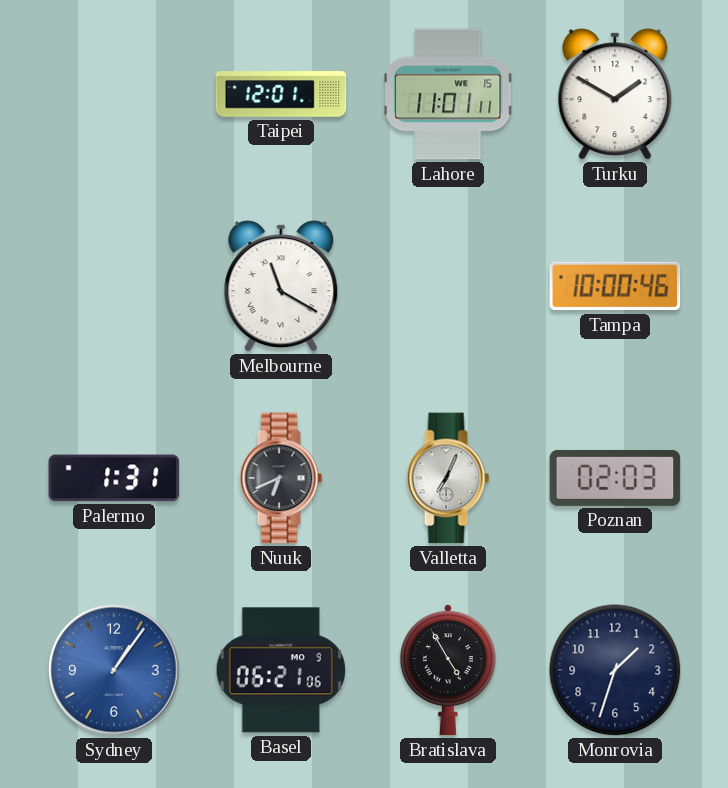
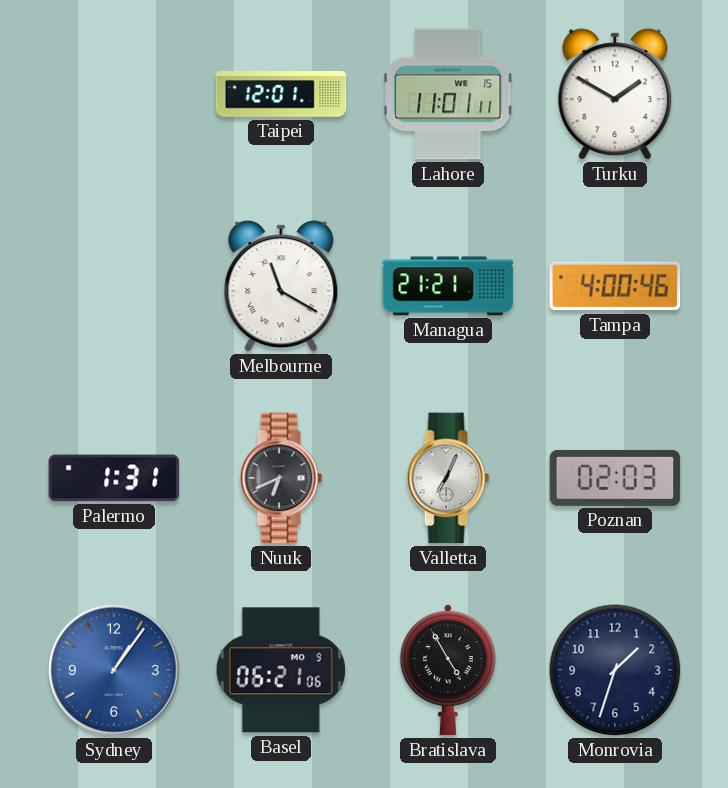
Managua: none -> 21:21 (448, 286)
Tampa: 10:00 -> 4:00 (615, 286)
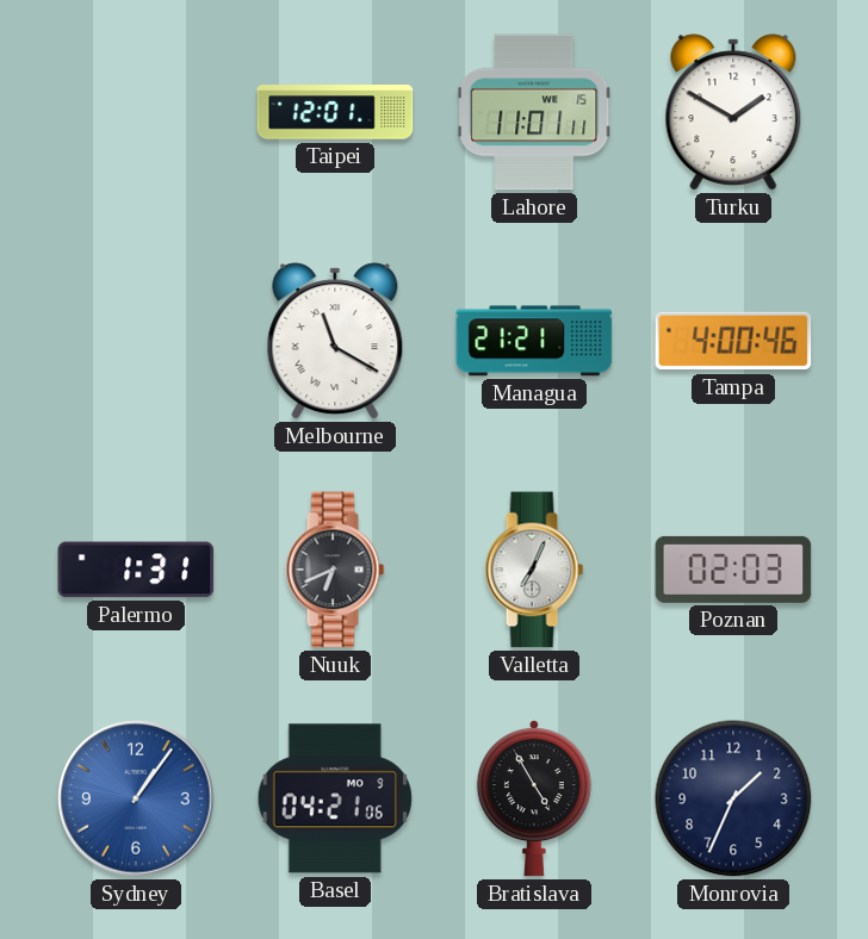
Basel: 06:21 -> 04:21 (335, 798)
Monrovia: 1:33 -> 1:34 (733, 798)
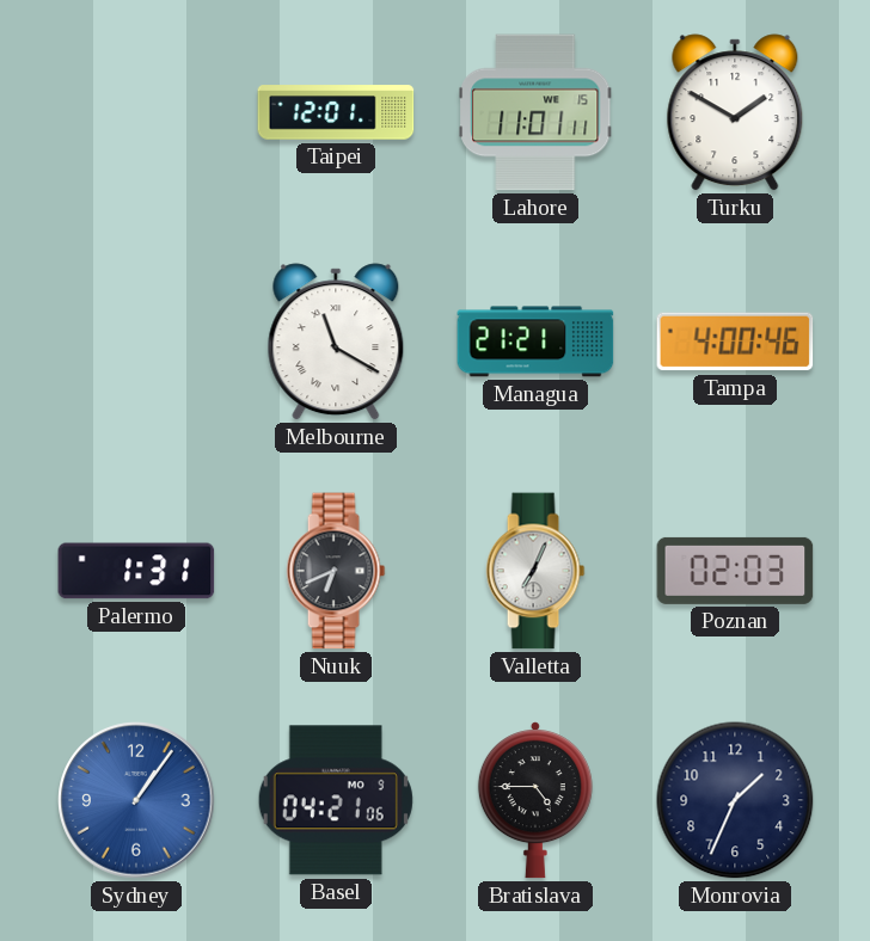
Bratislava: 4:55 -> 4:45 (535, 800)
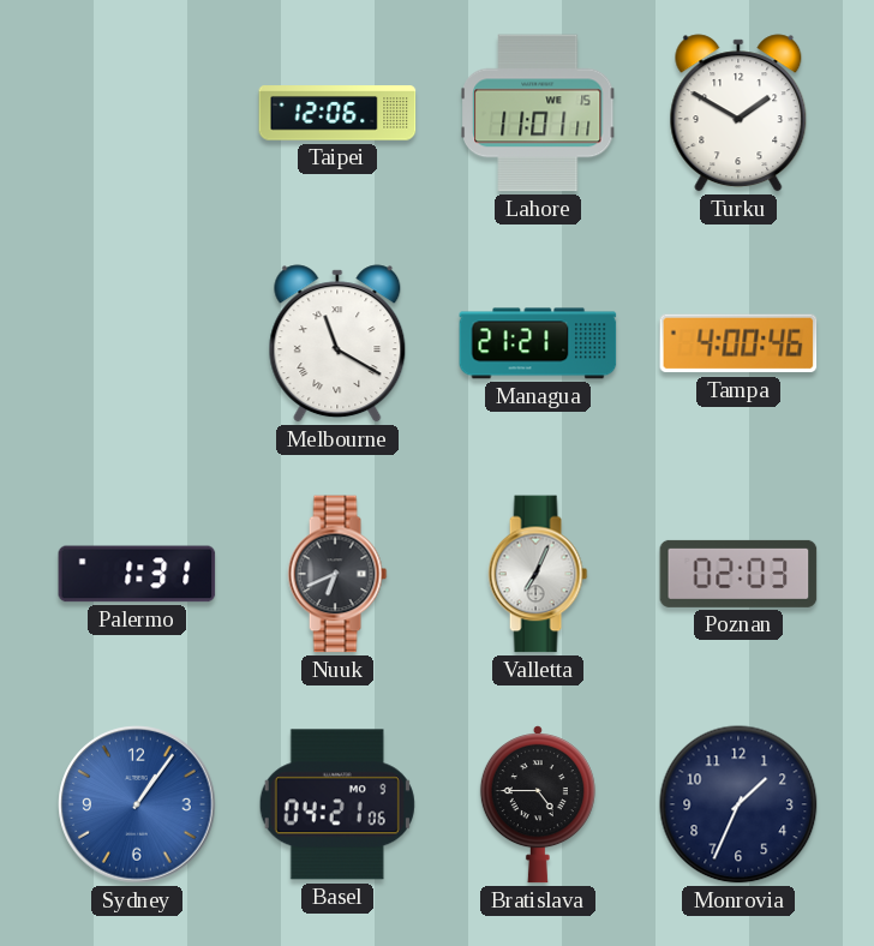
Taipei: 12:01 -> 12:06 (337, 113)
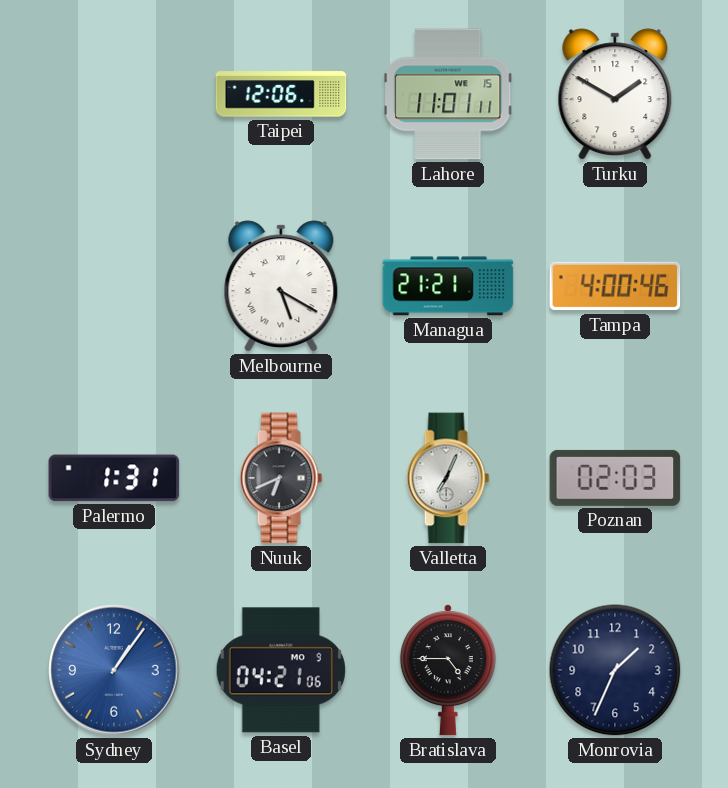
Melbourne: 11:20 -> 5:20 (281, 286)
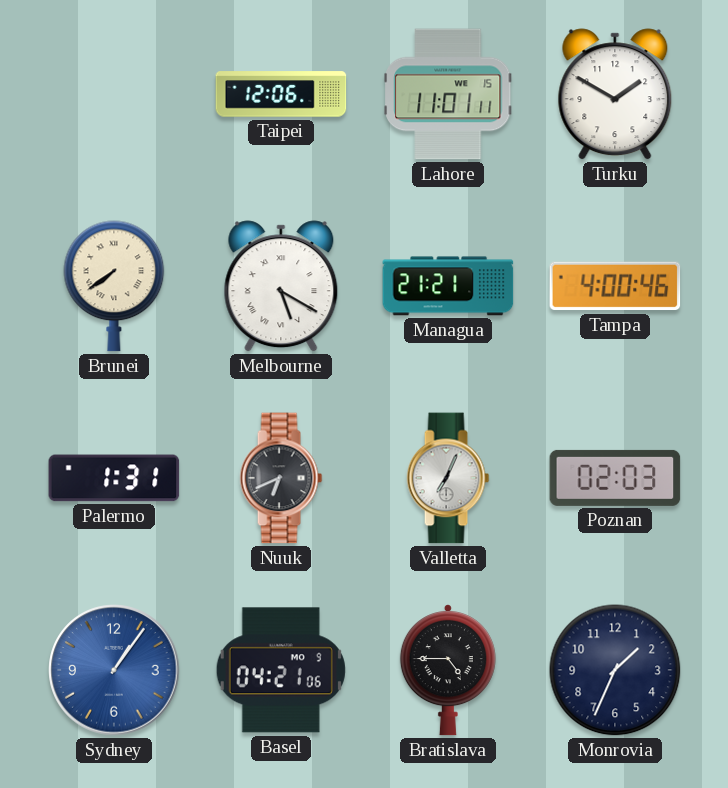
Brunei: none -> 7:39 (114, 286)
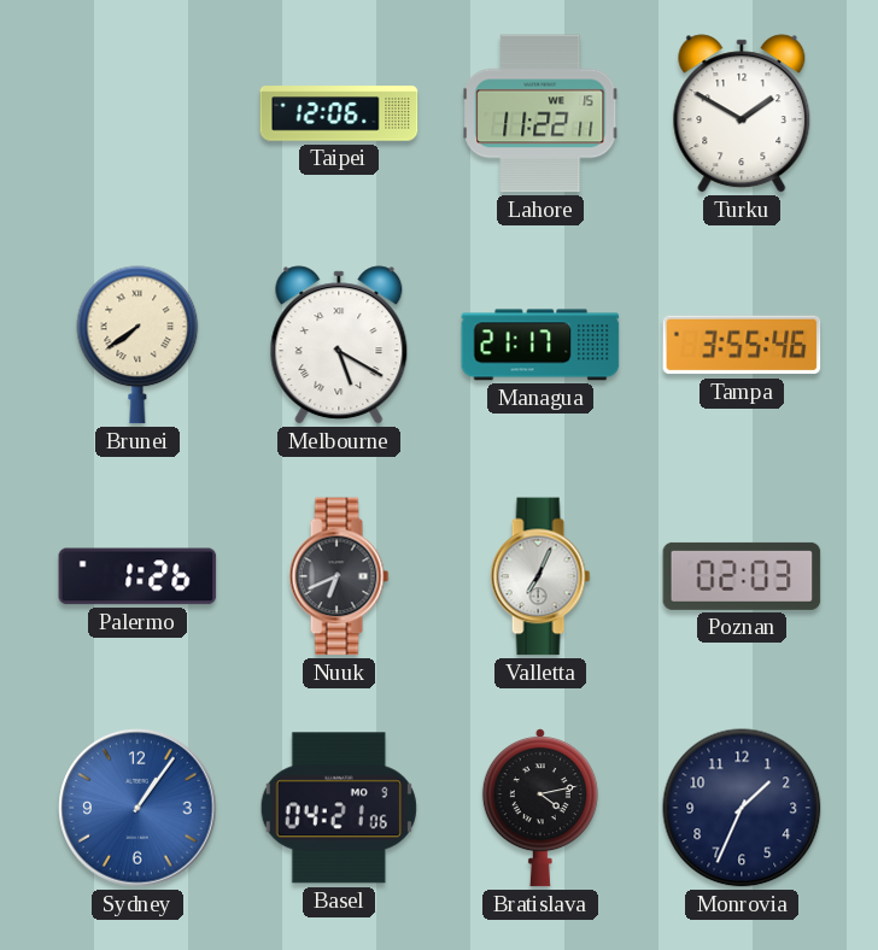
Lahore: 11:01 -> 11:22 (542, 113)
Managua: 21:21 -> 21:17 (540, 345)
Tampa: 4:00 -> 3:55 (742, 345)
Palermo: 1:31 -> 1:26 (137, 576)
Bratislava: 4:45 -> 4:13 (540, 808)
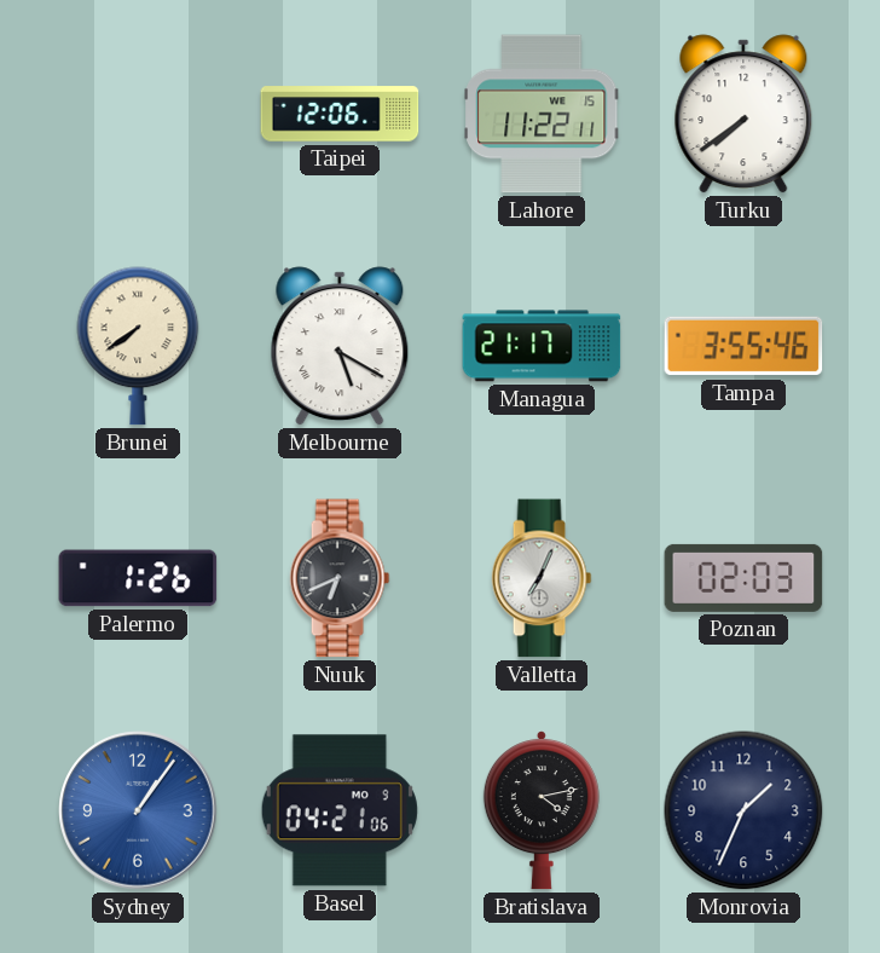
Turku: 1:50 -> 7:39 (743, 114)
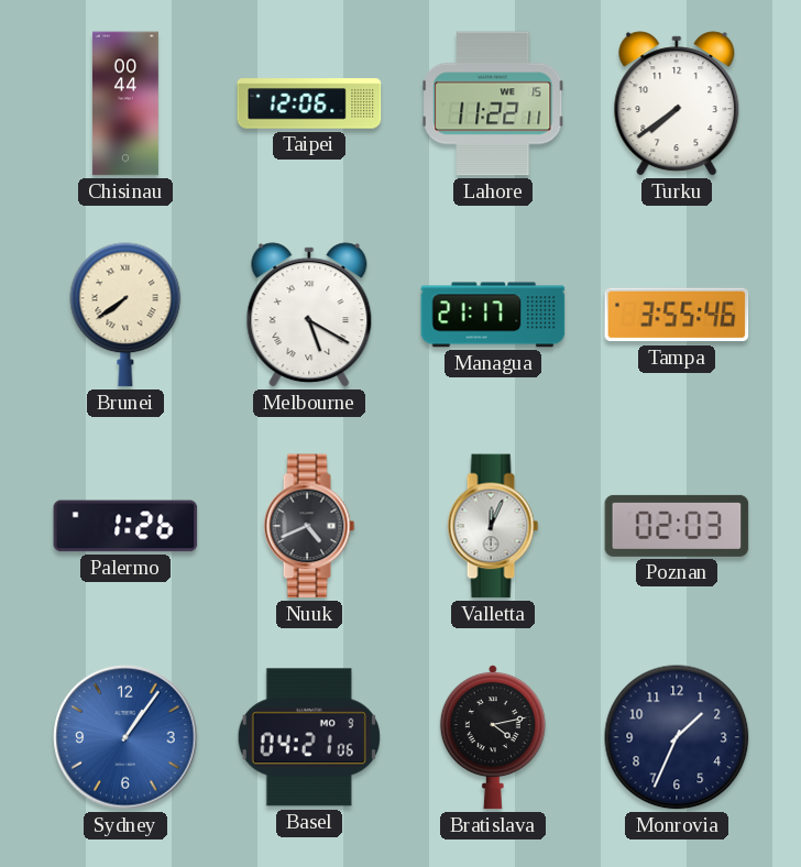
Chisinau: none -> 00:44 (125, 103)
Nuuk: 6:41 -> 4:41 (309, 526)
Valletta: 7:04 -> 12:04 (493, 526)
